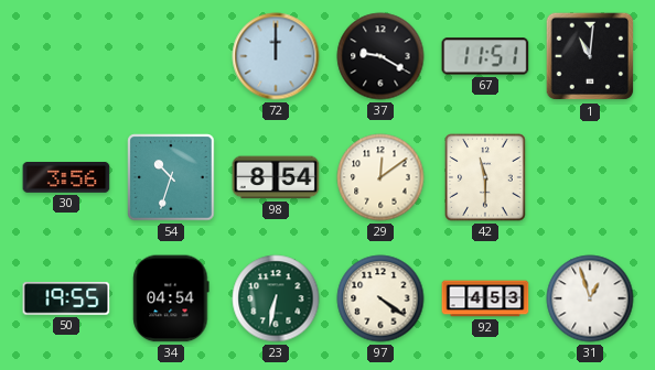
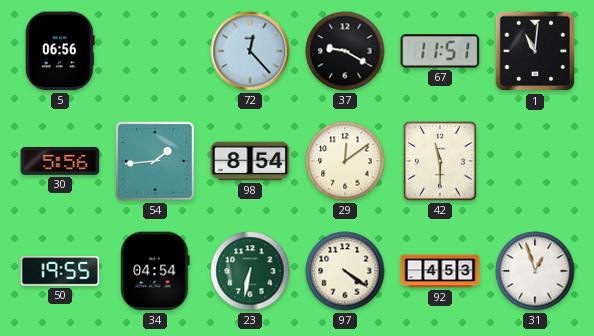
5: none -> 06:56 (60, 51)
72: 12:00 -> 12:23 (250, 51)
30: 3:56 -> 5:56 (60, 162)
54: 10:33 -> 1:44 (155, 161)
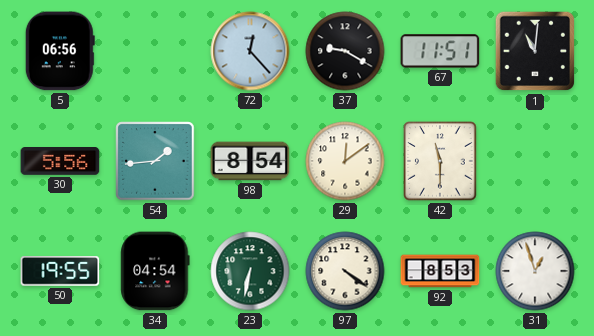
92: 4:53 -> 8:53 (440, 271)
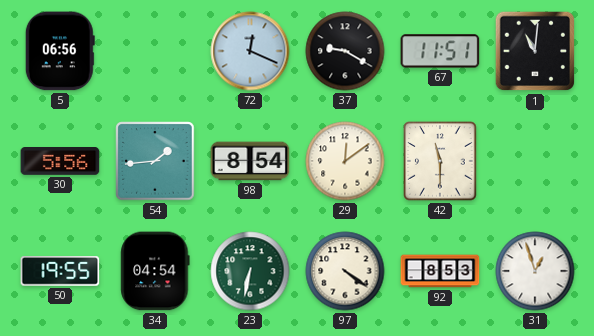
72: 12:23 -> 12:19 (250, 51)
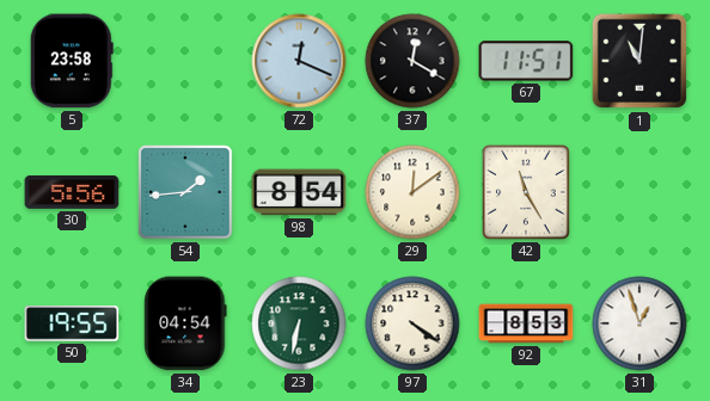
5: 06:56 -> 23:58 (72, 61)
37: 9:20 -> 12:20 (412, 61)
42: 11:30 -> 11:25 (526, 192)
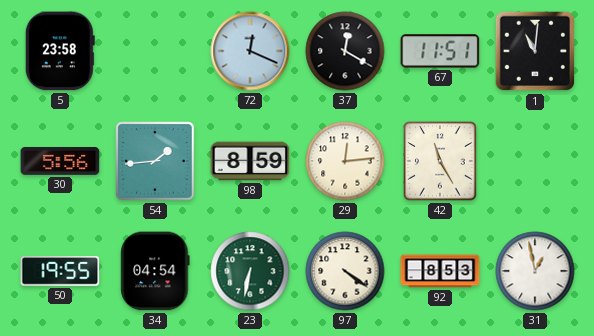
98: 8:54 -> 8:59 (250, 161)
29: 12:09 -> 12:14 (345, 161)
31: 12:57 -> 12:58 (535, 271)
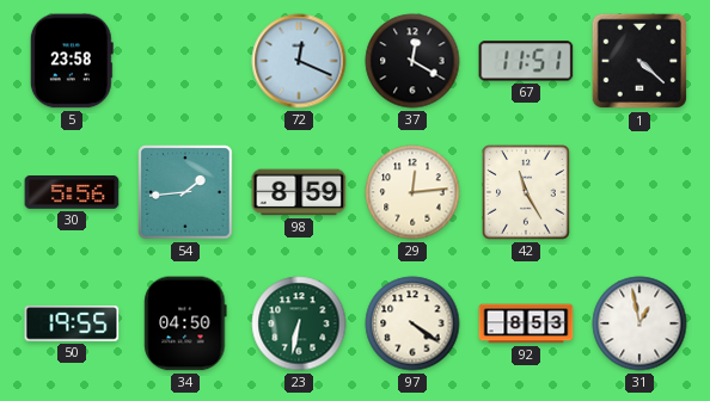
1: 11:01 -> 4:22 (639, 61)
34: 04:54 -> 04:50 (185, 323)
